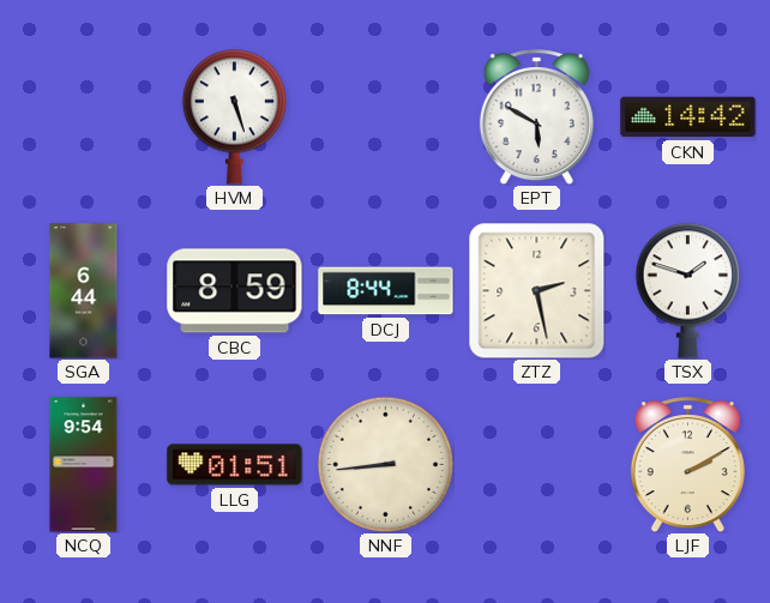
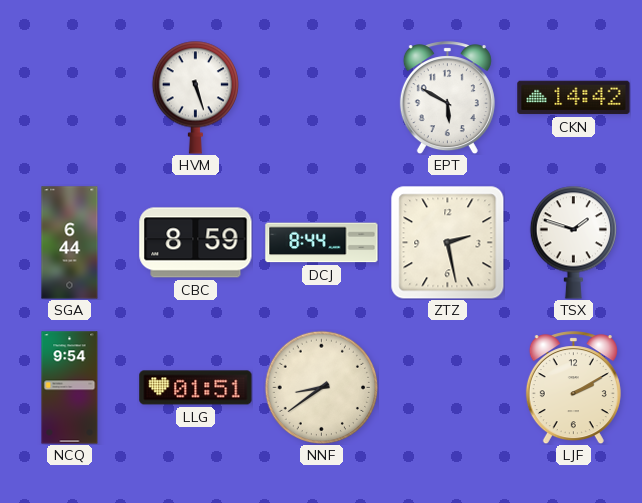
NNF: 8:44 -> 8:39 (321, 387)
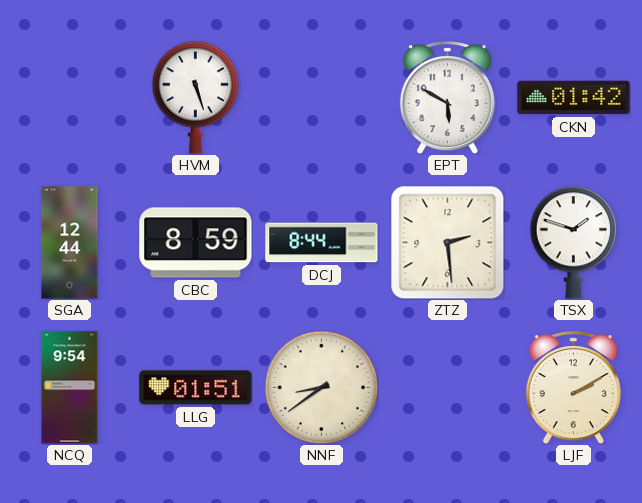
CKN: 14:42 -> 01:42 (574, 98)
SGA: 6:44 -> 12:44 (70, 243)
ZTZ: 2:28 -> 2:29 (447, 242)
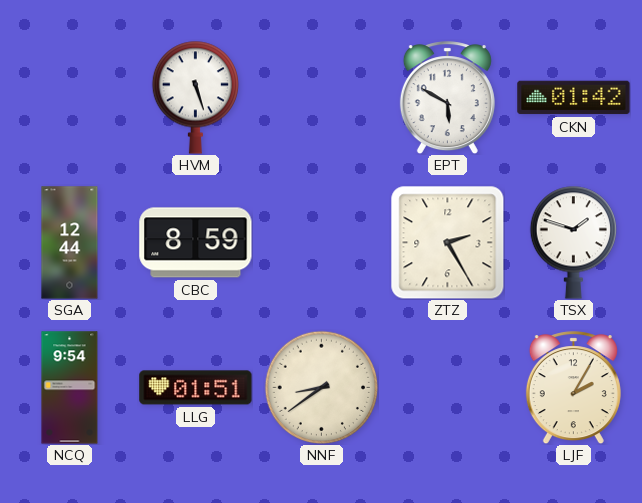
DCJ: 8:44 -> none (322, 243)
ZTZ: 2:29 -> 2:25 (447, 242)
LJF: 2:10 -> 2:05 (573, 388)
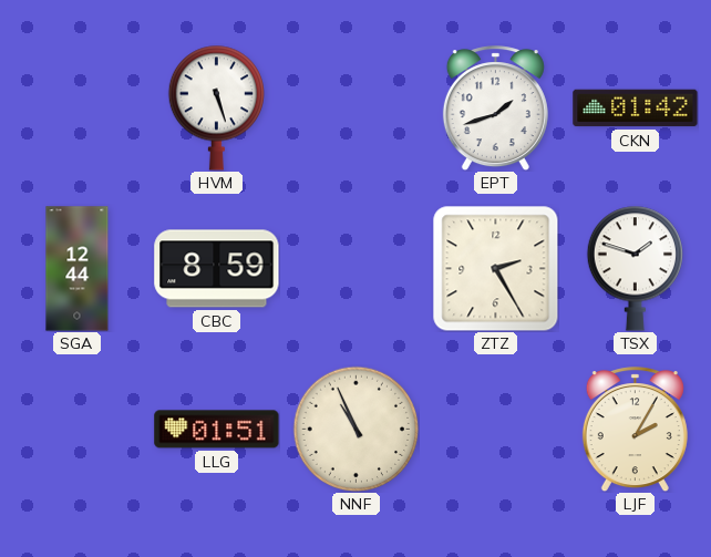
EPT: 5:50 -> 1:42 (495, 109)
NCQ: 9:54 -> none (70, 388)
NNF: 8:39 -> 10:56 (355, 429)
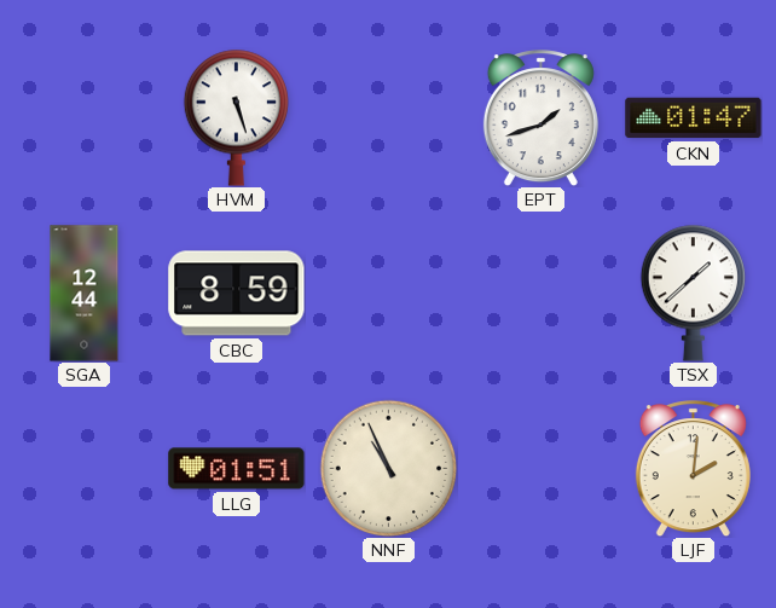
CKN: 01:42 -> 01:47 (694, 118)
ZTZ: 2:25 -> none (495, 268)
TSX: 1:48 -> 1:38 (693, 293)
LJF: 2:05 -> 2:01 (693, 469)
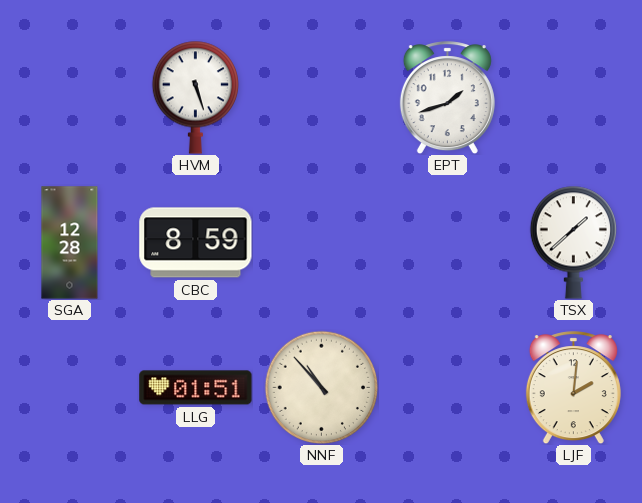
CKN: 01:47 -> none (694, 118)
SGA: 12:44 -> 12:28 (70, 243)
NNF: 10:56 -> 10:53 (321, 387)
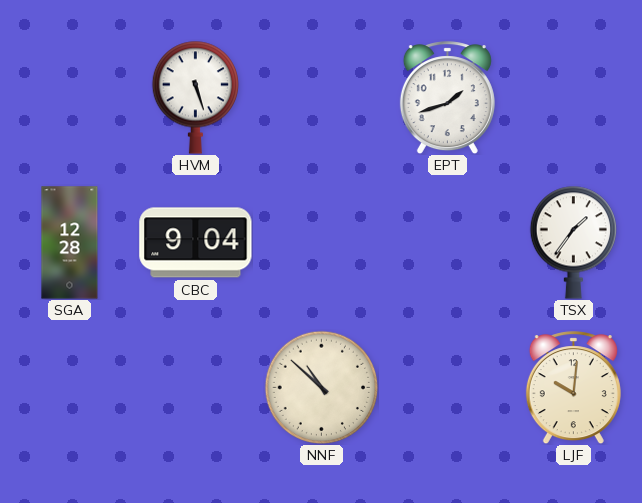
CBC: 8:59 -> 9:04 (196, 243)
TSX: 1:38 -> 1:36 (573, 242)
LLG: 01:51 -> none (196, 388)
NNF: 10:53 -> 10:52 (321, 387)
LJF: 2:01 -> 10:01 (573, 388)
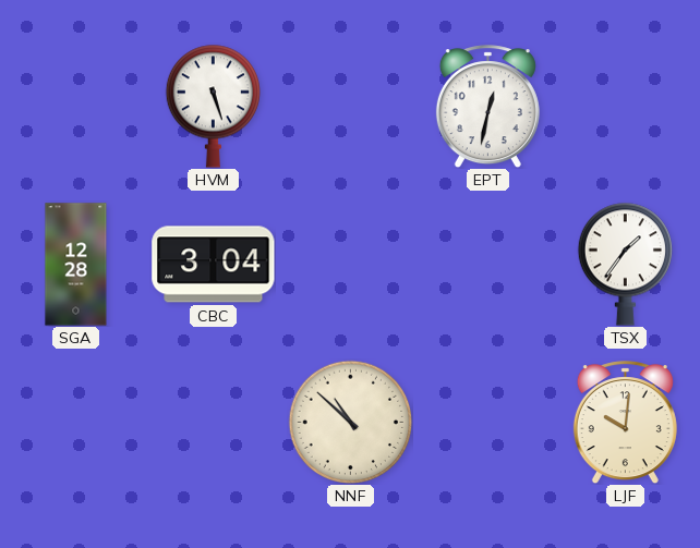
EPT: 1:42 -> 12:32 (487, 107)
CBC: 9:04 -> 3:04 (214, 265)
